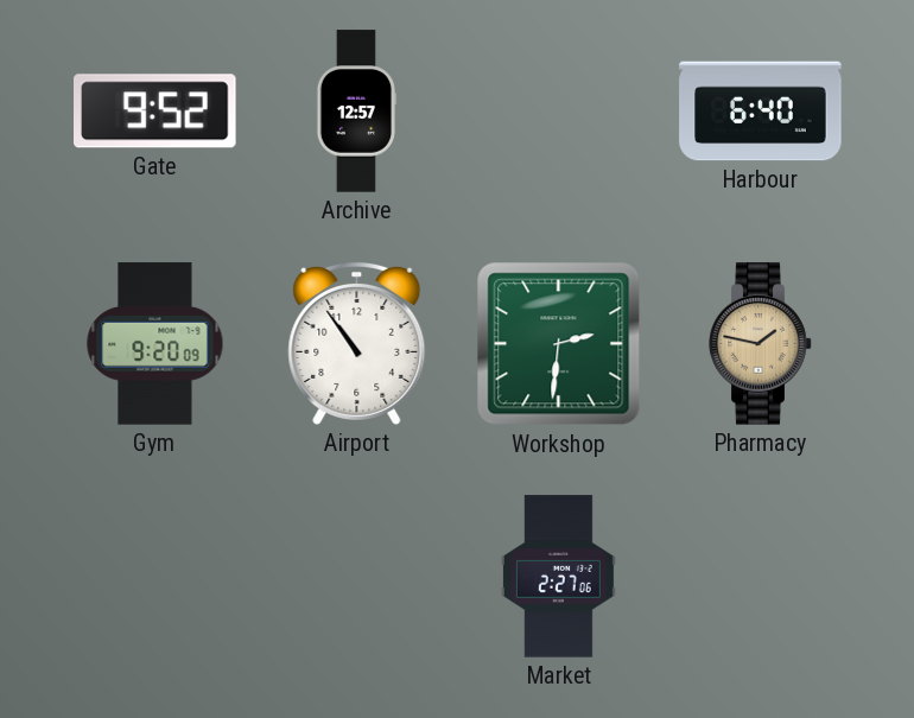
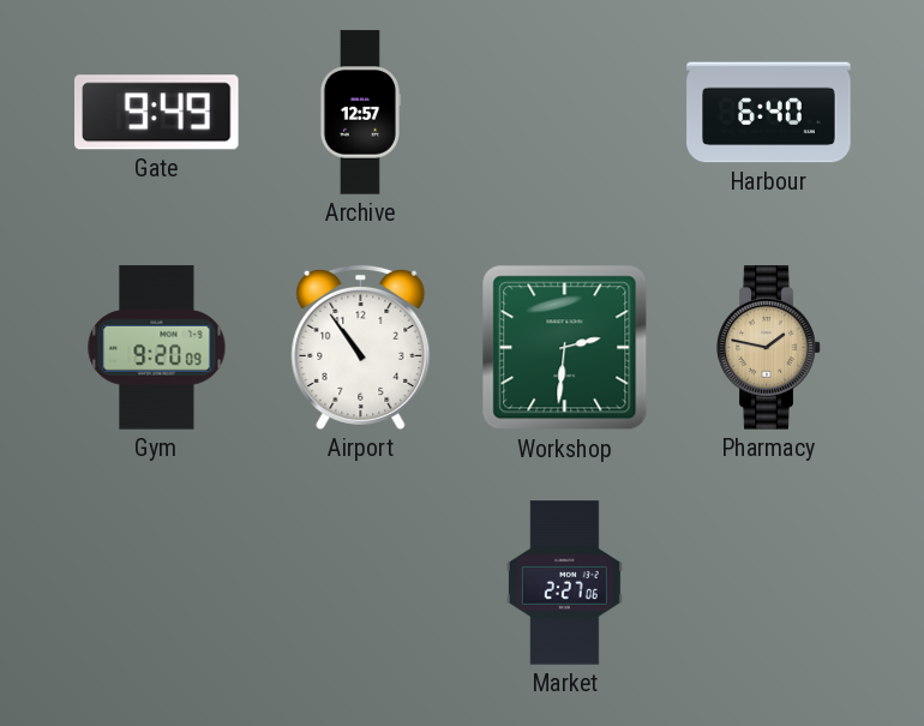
Gate: 9:52 -> 9:49 (157, 113)
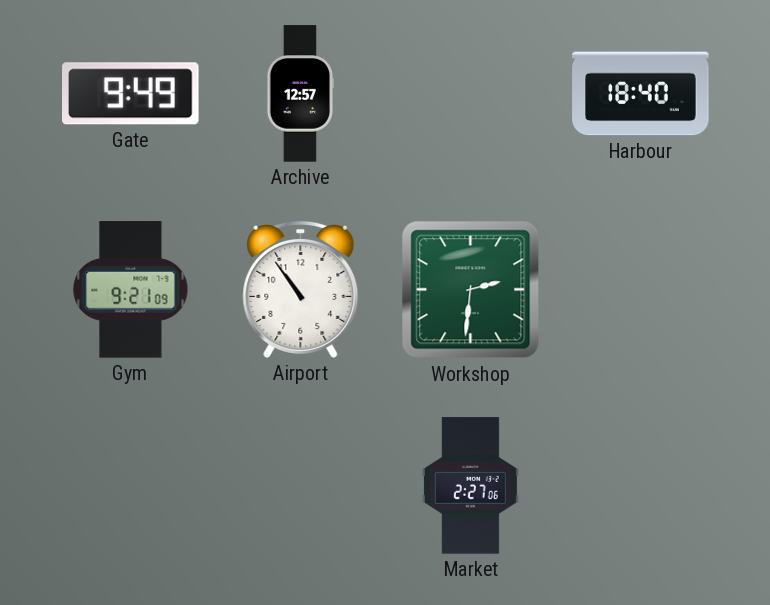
Harbour: 6:40 -> 18:40 (641, 94)
Gym: 9:20 -> 9:21 (131, 290)
Pharmacy: 1:47 -> none (769, 348)
